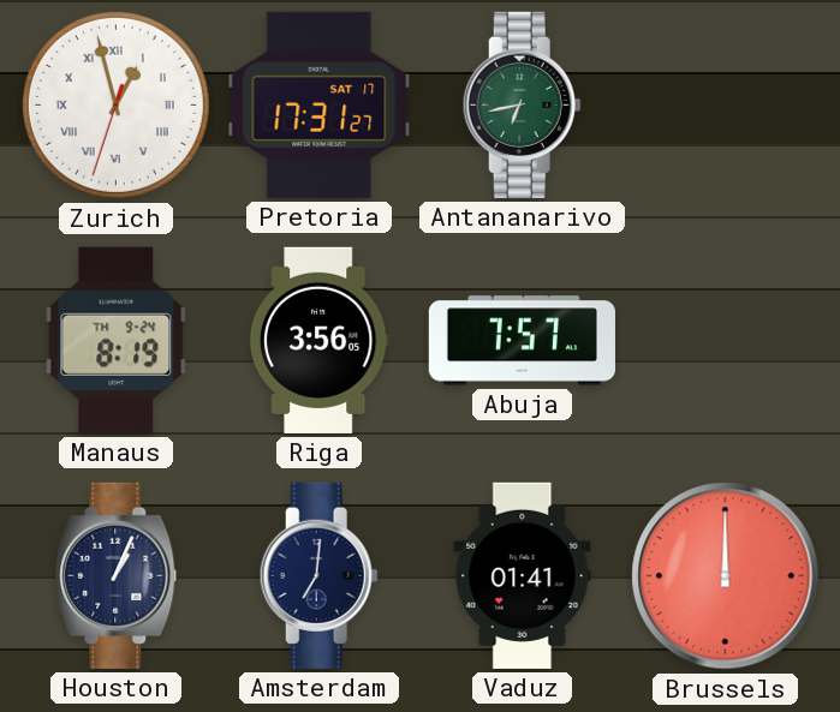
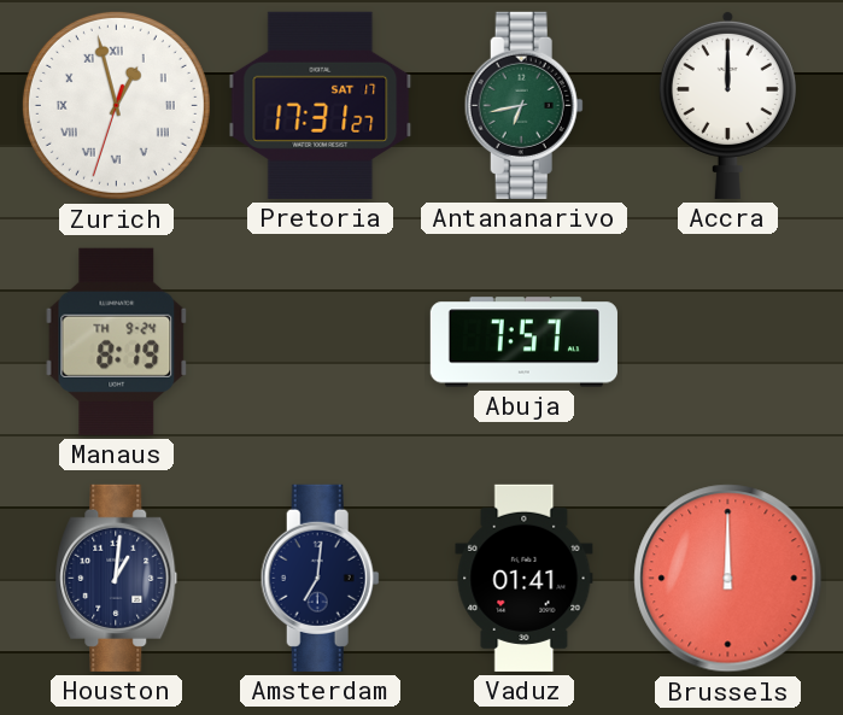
Accra: none -> 12:00 (727, 105)
Riga: 3:56 -> none (318, 340)
Houston: 1:04 -> 1:01 (117, 578)
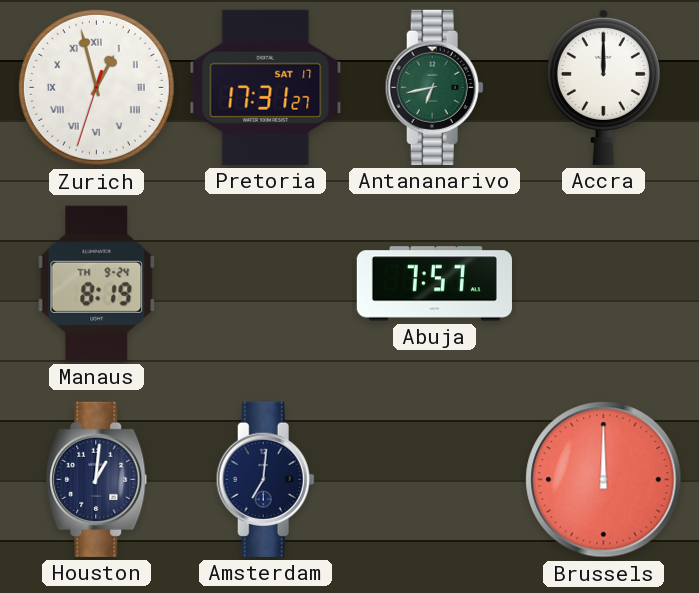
Vaduz: 01:41 -> none (525, 578)
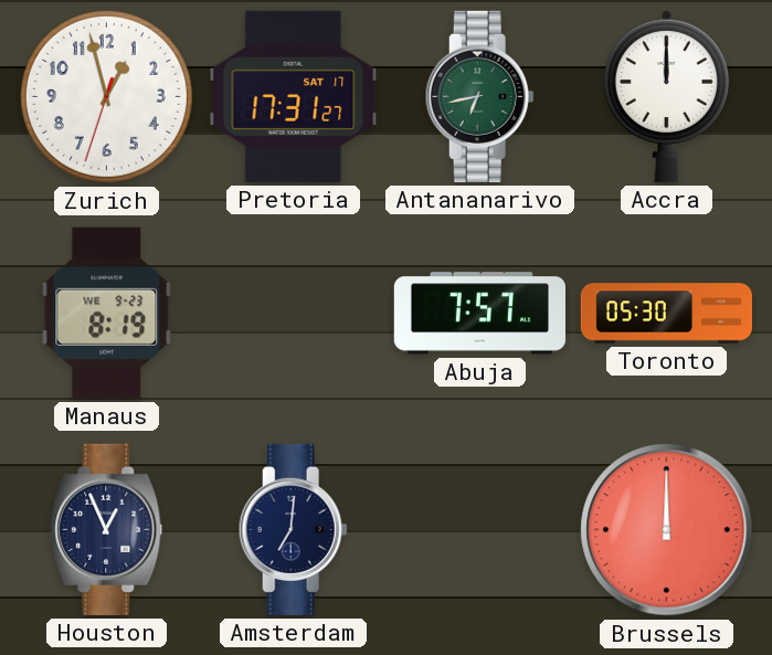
Zurich numerals: Roman -> Arabic (106, 96)
Manaus date: TH 9-24 -> WE 9-23 (107, 313)
Toronto: none -> 05:30 (666, 314)
Houston: 1:01 -> 12:56 (107, 529)
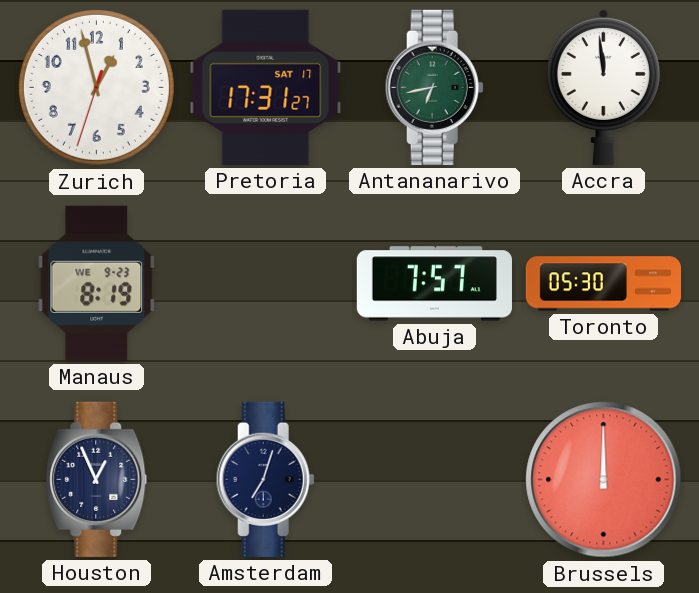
Accra: 12:00 -> 11:59 (603, 87)
Amsterdam: 7:01 -> 7:03 (265, 479)
